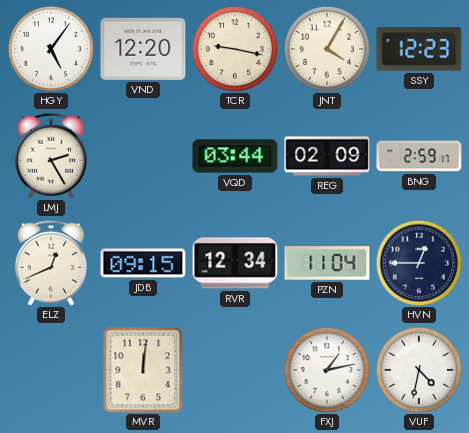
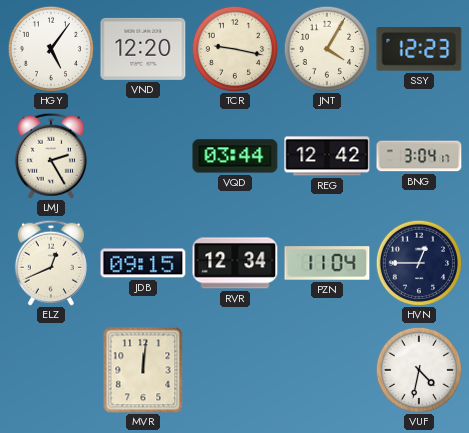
REG: 02:09 -> 12:42 (327, 156)
BNG: 2:59 -> 3:04 (419, 156)
FXJ: 1:13 -> none (327, 370)
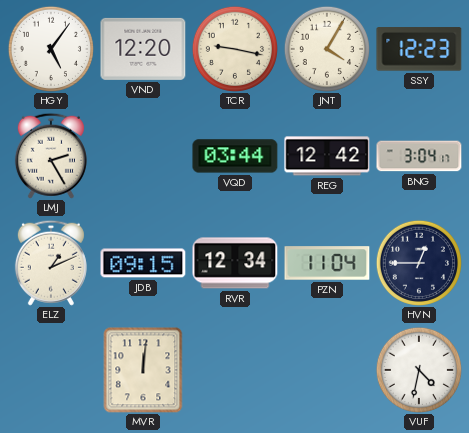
ELZ: 12:41 -> 1:11 (51, 263)
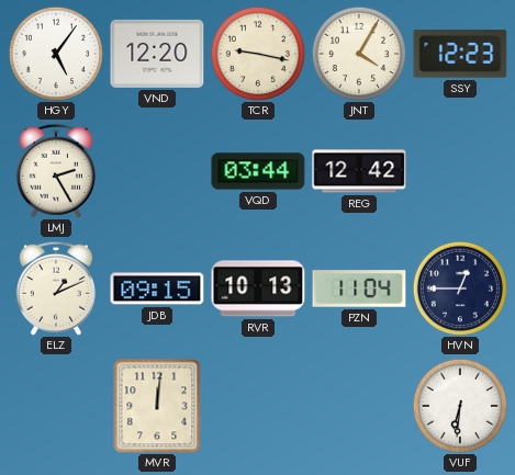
BNG: 3:04 -> none (419, 156)
RVR: 12:34 -> 10:13 (258, 289)
VUF: 4:32 -> 6:31 (460, 406)
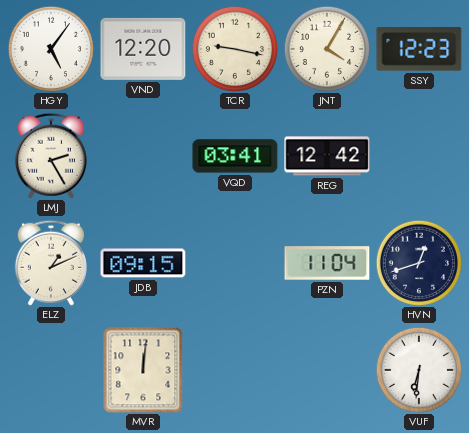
VQD: 03:44 -> 03:41 (235, 156)
RVR: 10:13 -> none (258, 289)
HVN: 12:45 -> 12:42 (419, 263)
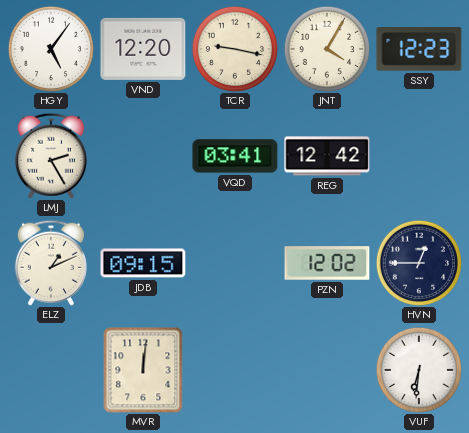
PZN: 11:04 -> 12:02 (327, 263)
HVN: 12:42 -> 12:45 (419, 263)
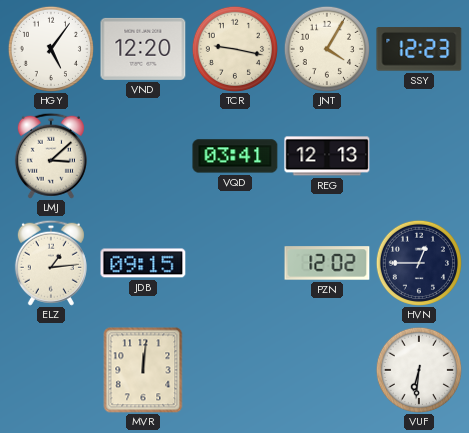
LMJ: 2:25 -> 3:08 (51, 156)
REG: 12:42 -> 12:13 (327, 156)
ELZ: 1:11 -> 1:14 (51, 263)
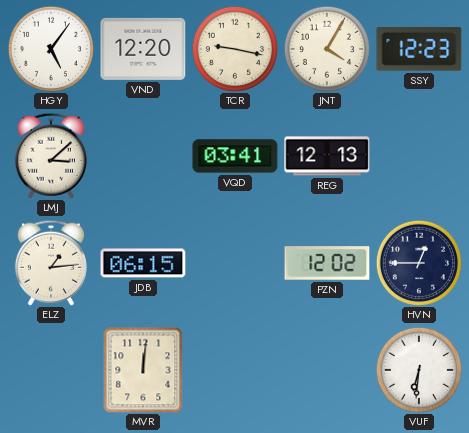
JDB: 09:15 -> 06:15 (143, 263)
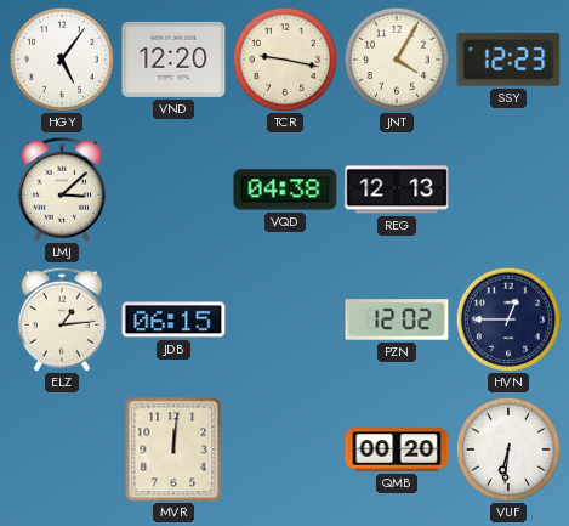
VQD: 03:41 -> 04:38 (285, 190)
QMB: none -> 00:20 (397, 449)
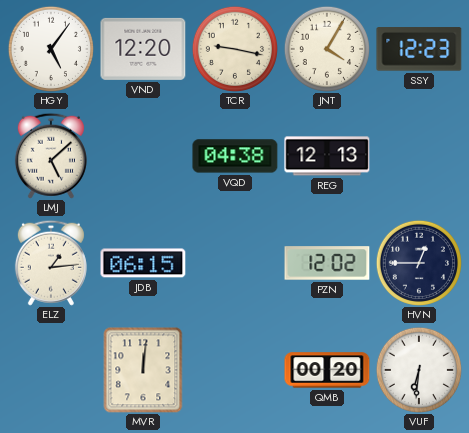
LMJ: 3:08 -> 5:08 (51, 156)
